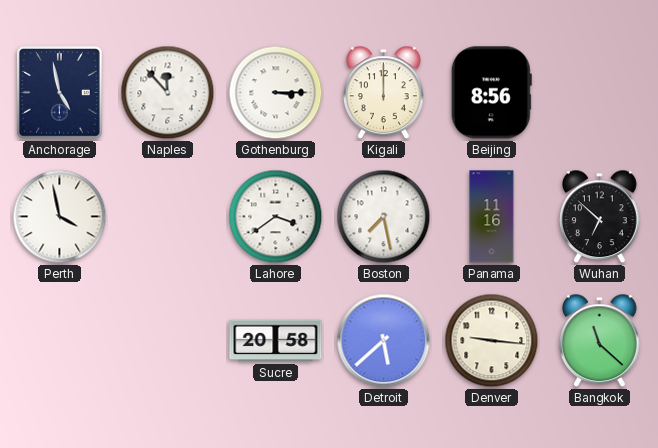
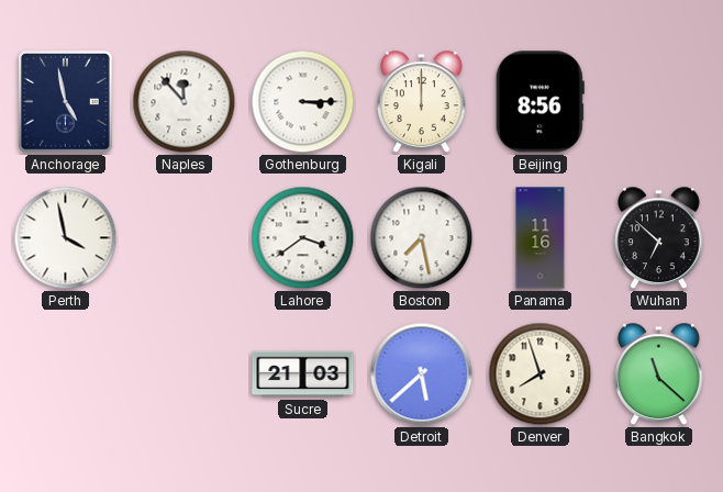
Sucre: 20:58 -> 21:03 (303, 374)
Denver: 9:16 -> 7:57 (541, 374)
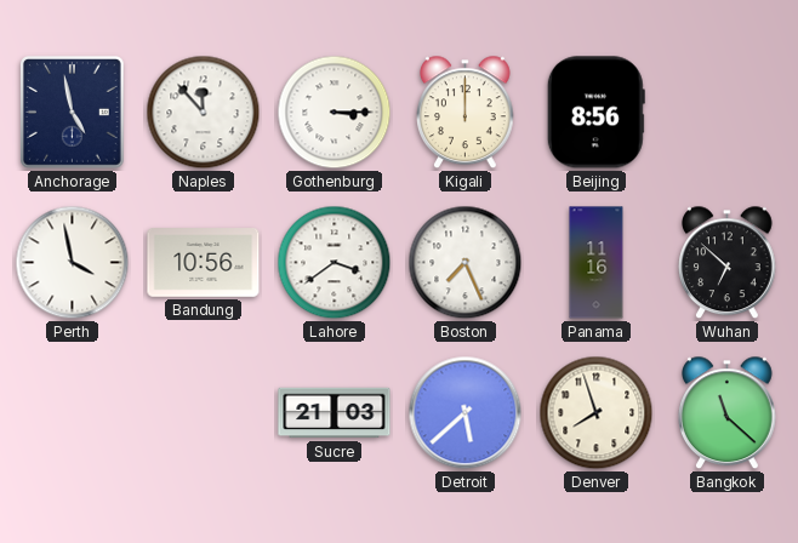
Bandung: none -> 10:56 (204, 263)
Boston: 7:28 -> 7:26 (466, 263)
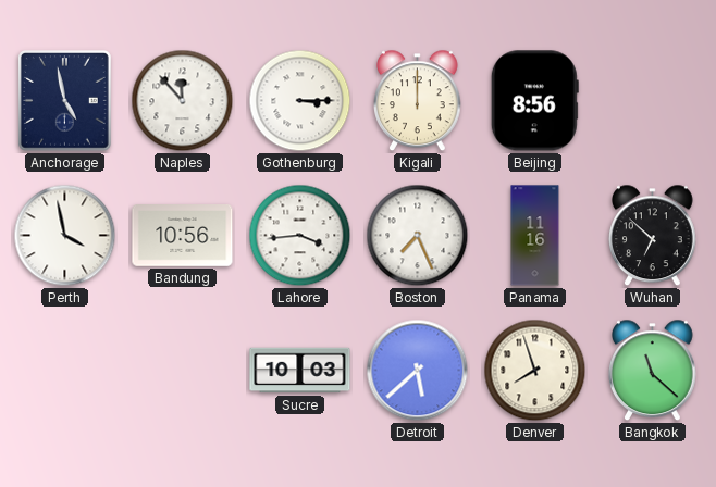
Lahore: 3:39 -> 3:44 (300, 236)
Sucre: 21:03 -> 10:03 (300, 371)
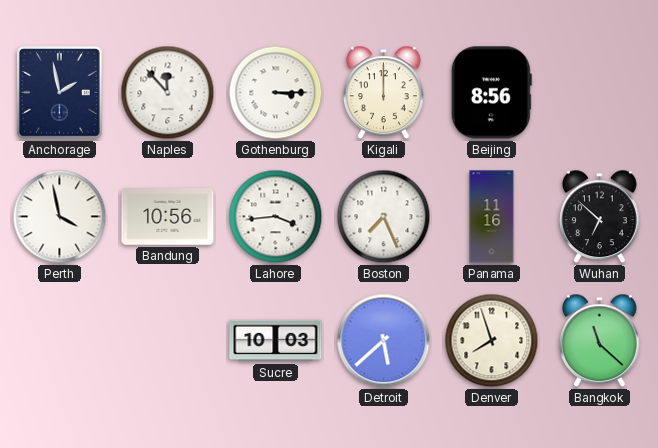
Anchorage: 4:58 -> 1:58 (59, 93)
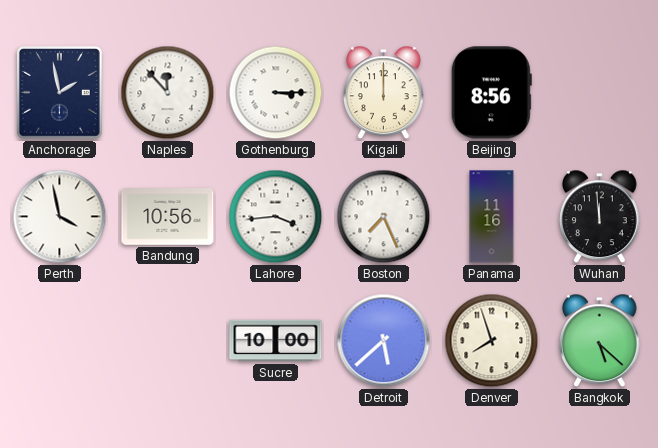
Wuhan: 6:52 -> 11:59 (600, 217)
Sucre: 10:03 -> 10:00 (276, 341)
Bangkok: 11:22 -> 5:22 (600, 341)
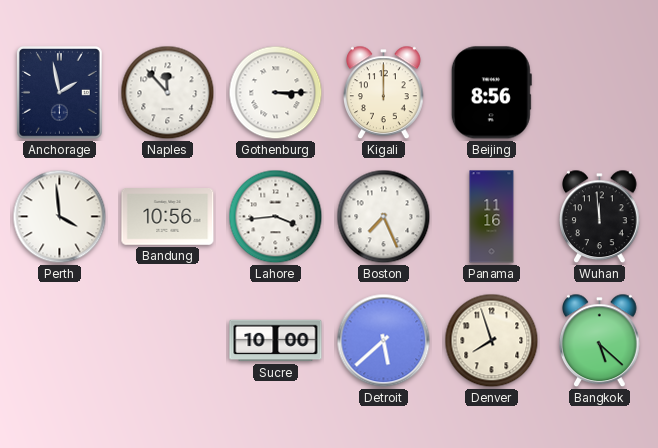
Perth: 3:58 -> 3:59 (60, 217)
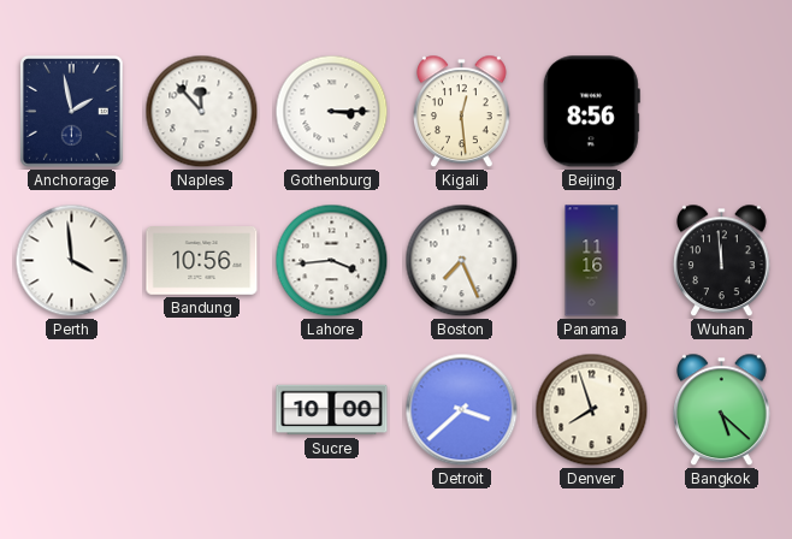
Kigali: 12:00 -> 12:29 (462, 112)
Detroit: 5:38 -> 3:38 (462, 410)
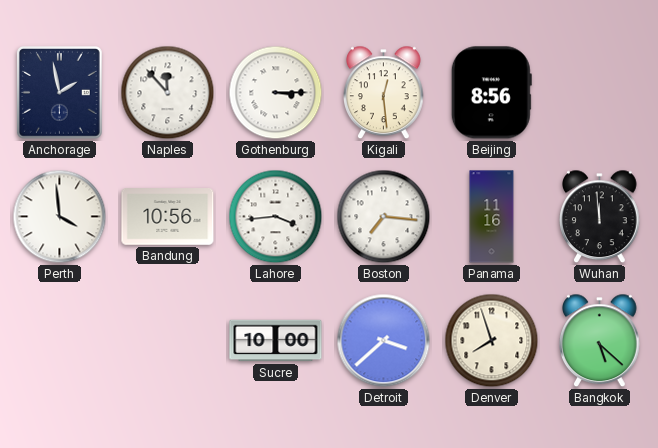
Boston: 7:26 -> 7:16 (384, 217)
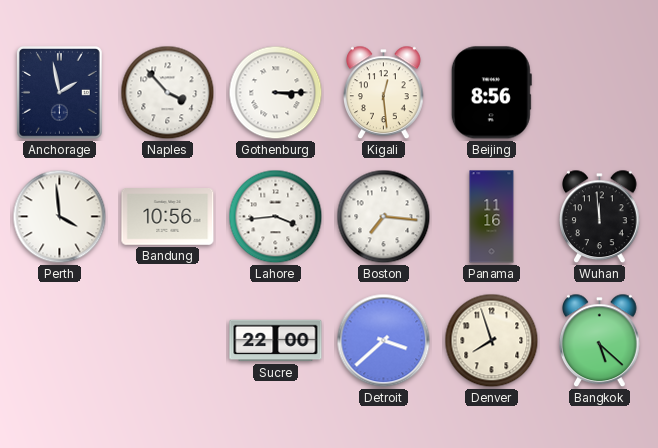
Naples: 11:53 -> 3:53 (168, 93)
Sucre: 10:00 -> 22:00 (276, 341)
